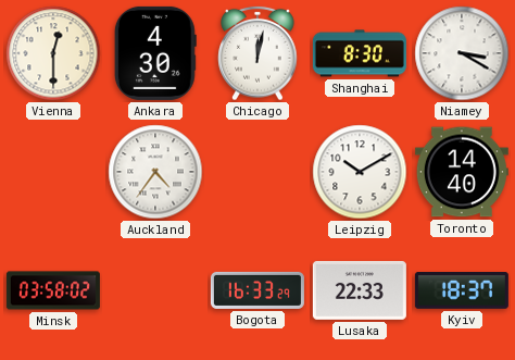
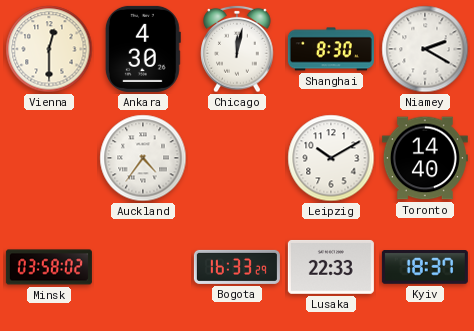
Niamey: 3:20 -> 2:20 (425, 49)
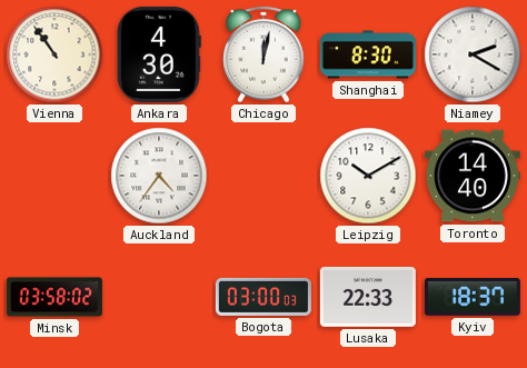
Vienna: 12:30 -> 10:54 (54, 54)
Bogota: 16:33 -> 03:00 (263, 297)
